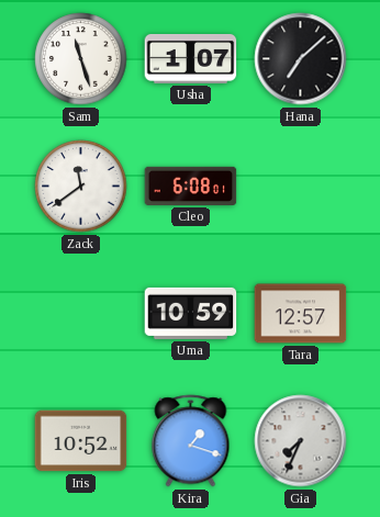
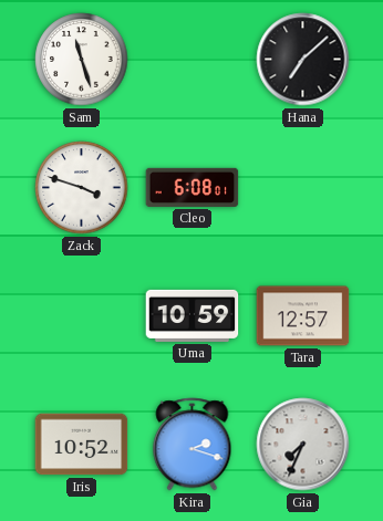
Usha: 1:07 -> none (191, 59)
Zack: 11:39 -> 3:48 (82, 188)
Kira: 1:18 -> 2:18 (193, 445)
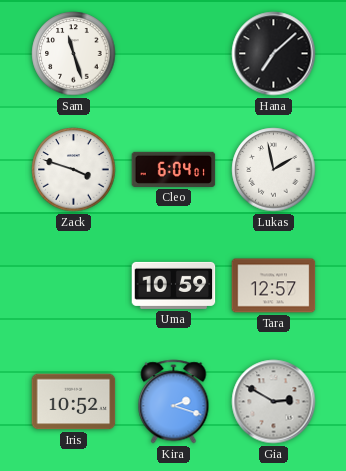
Cleo: 6:08 -> 6:04 (174, 169)
Lukas: none -> 1:58 (274, 170)
Gia: 7:34 -> 2:50 (274, 402)
